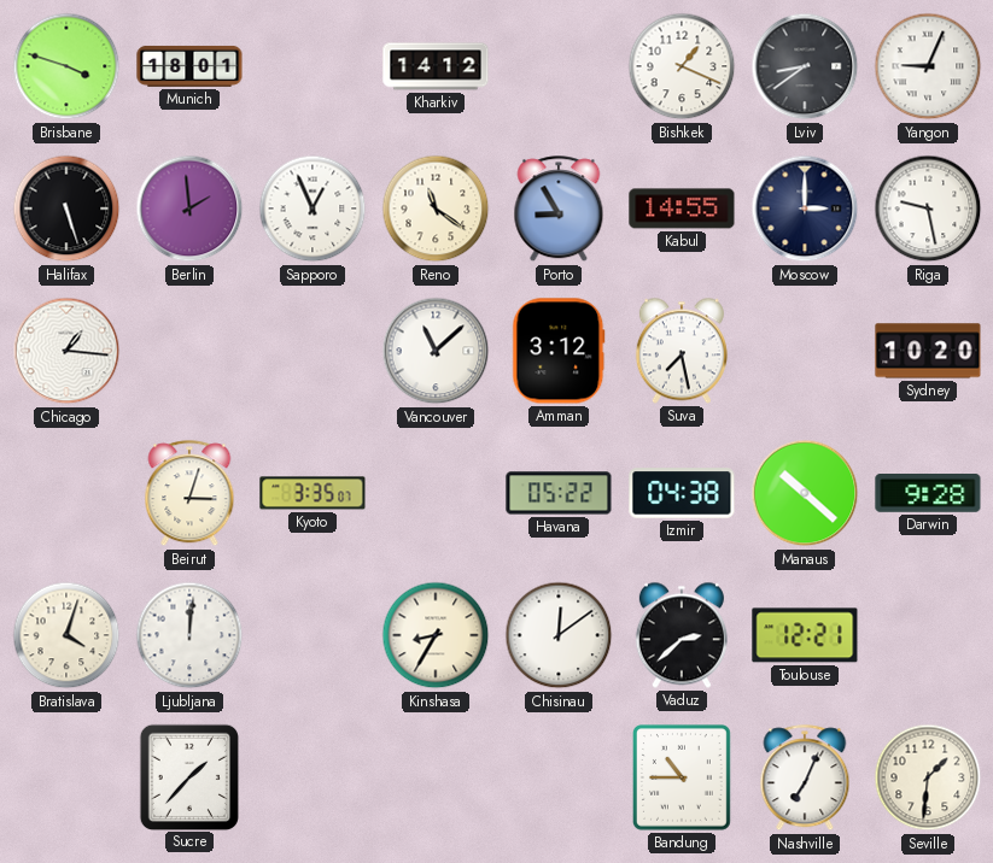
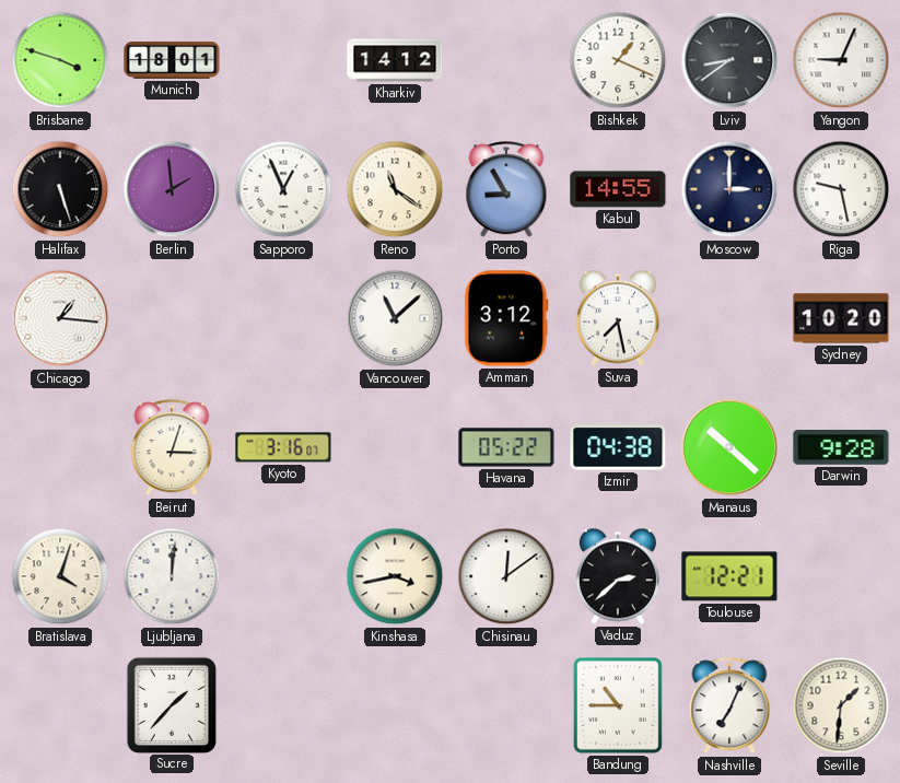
Kyoto: 3:35 -> 3:16 (283, 447)
Kinshasa: 8:35 -> 3:43 (395, 576)
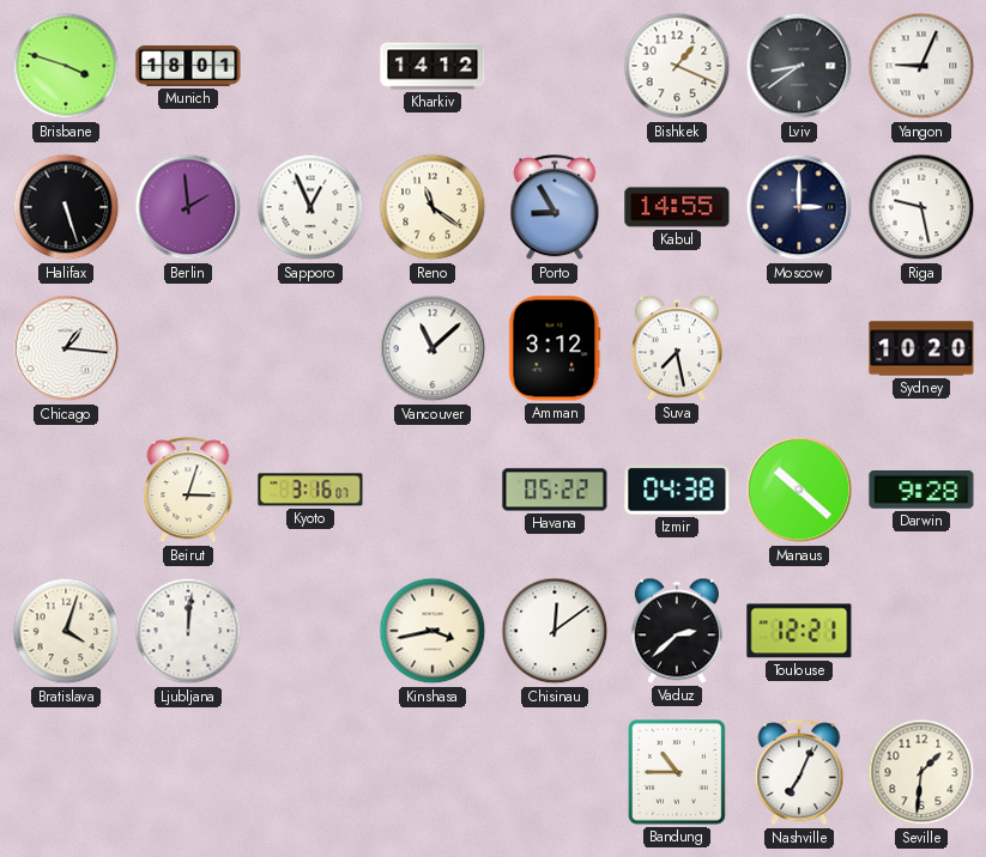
Sucre: 1:37 -> none (172, 704)
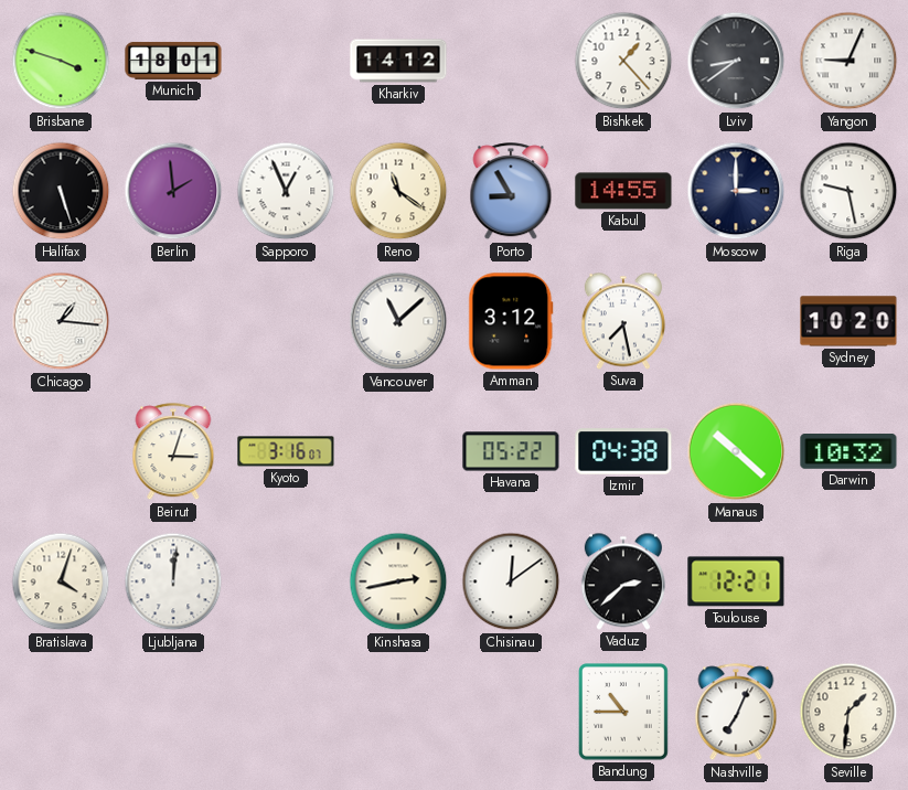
Bishkek: 1:19 -> 1:23 (623, 61)
Darwin: 9:28 -> 10:32 (848, 452)
Kinshasa: 3:43 -> 2:43 (398, 581)
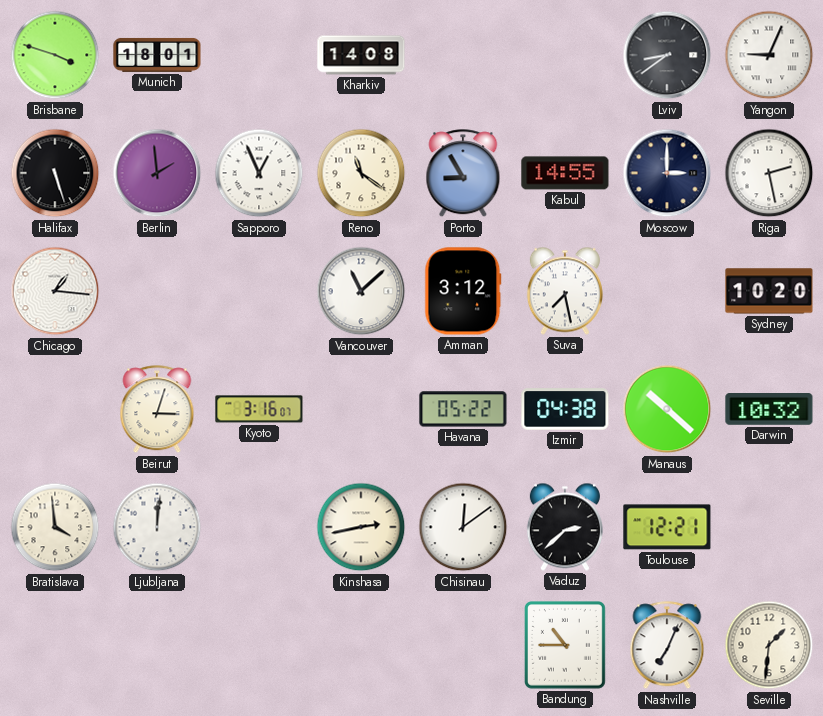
Kharkiv: 14:12 -> 14:08 (361, 55)
Bishkek: 1:23 -> none (623, 61)
Riga: 9:28 -> 2:28 (769, 173)
Bratislava: 4:03 -> 3:59 (55, 527)
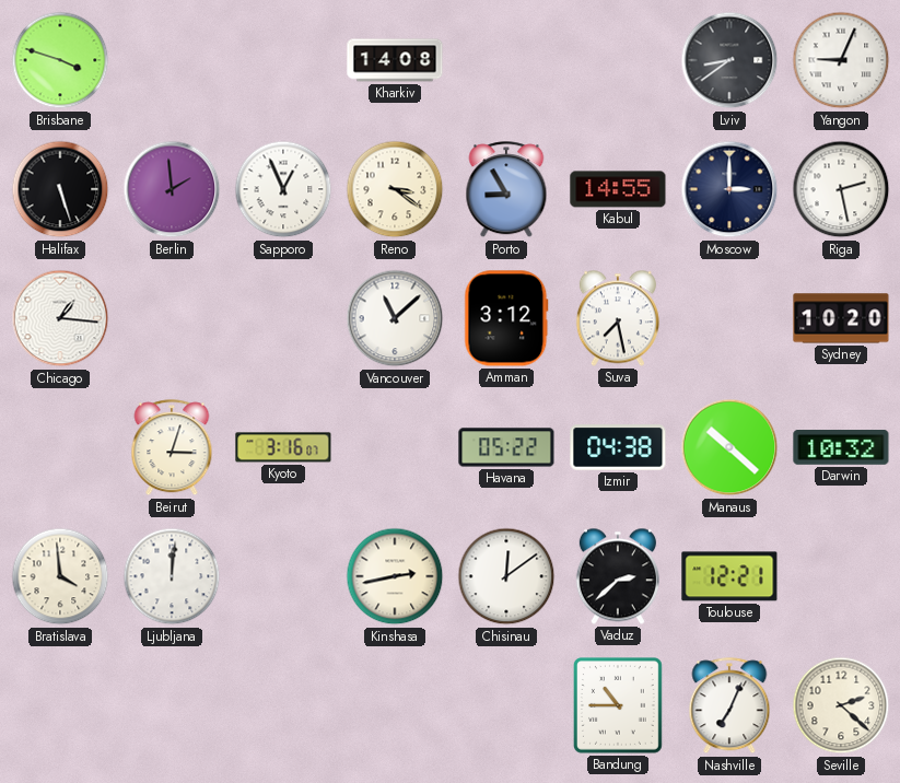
Munich: 18:01 -> none (157, 55)
Reno: 11:21 -> 3:21 (395, 189)
Seville: 1:31 -> 2:22 (841, 705)
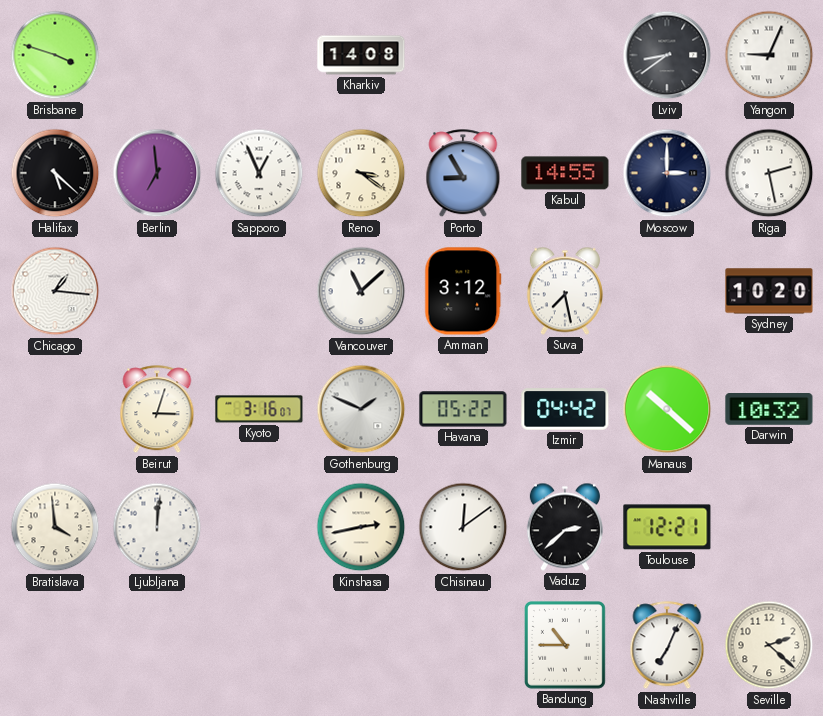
Halifax: 5:27 -> 5:22 (55, 173)
Berlin: 1:59 -> 6:59 (157, 173)
Gothenburg: none -> 1:49 (361, 409)
Izmir: 04:38 -> 04:42 (565, 409)
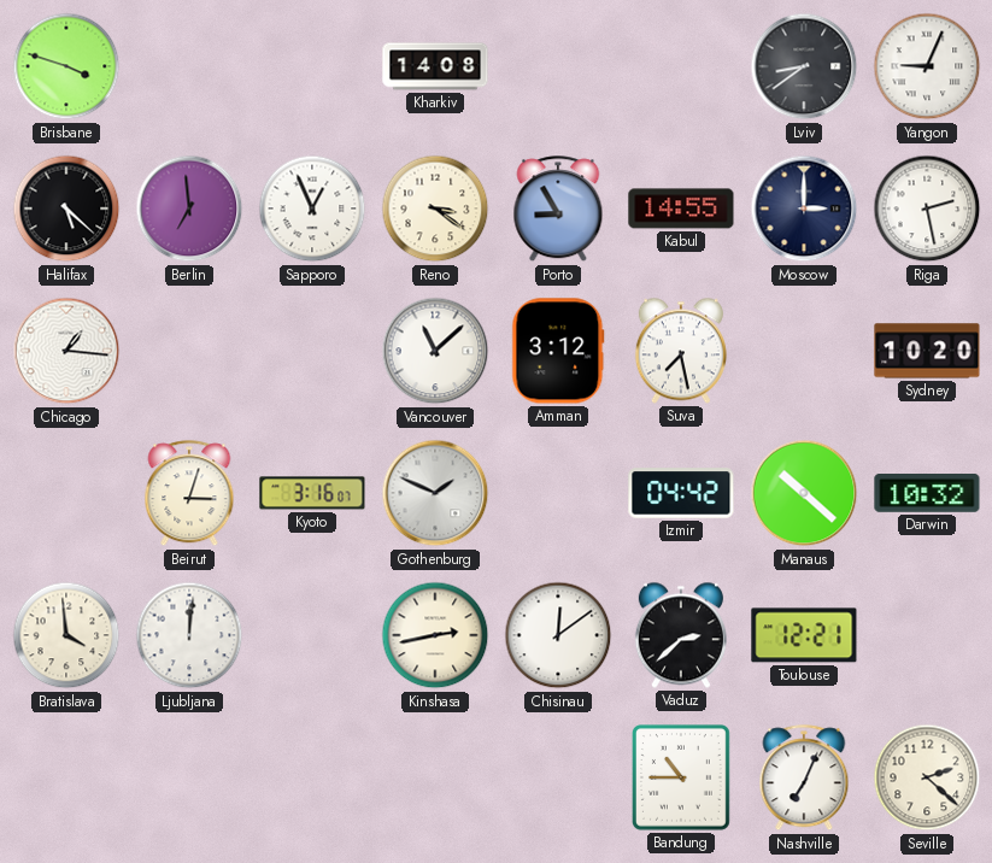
Havana: 05:22 -> none (463, 409)
